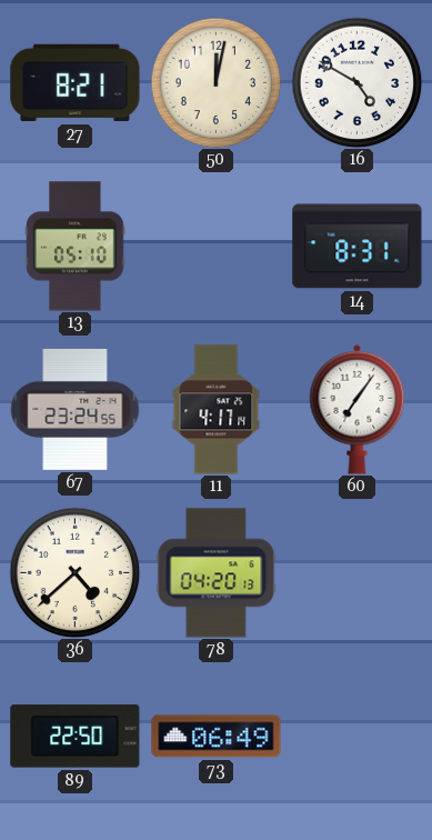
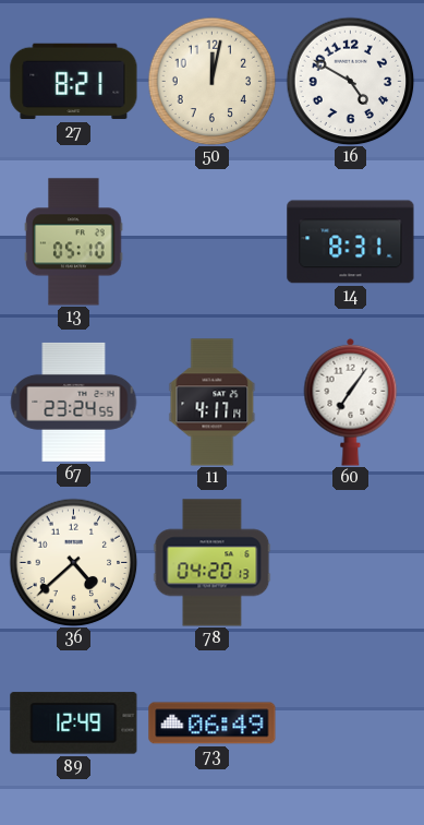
89: 22:50 -> 12:49 (74, 724)
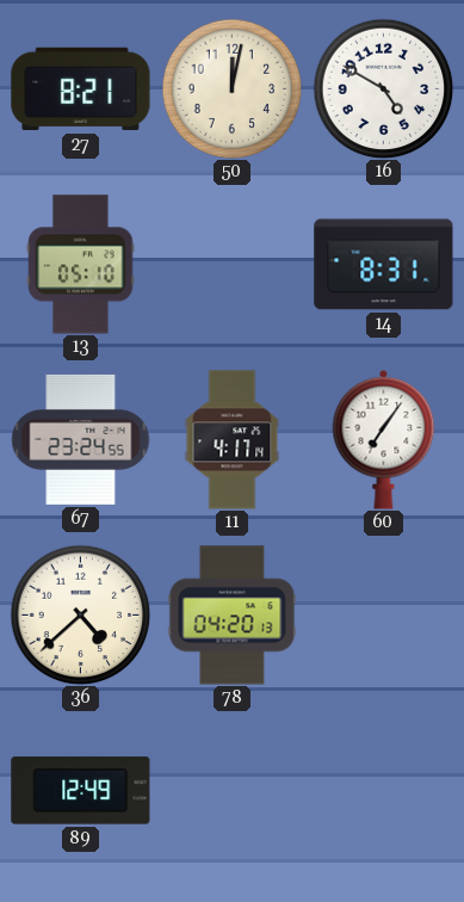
73: 06:49 -> none (213, 724)
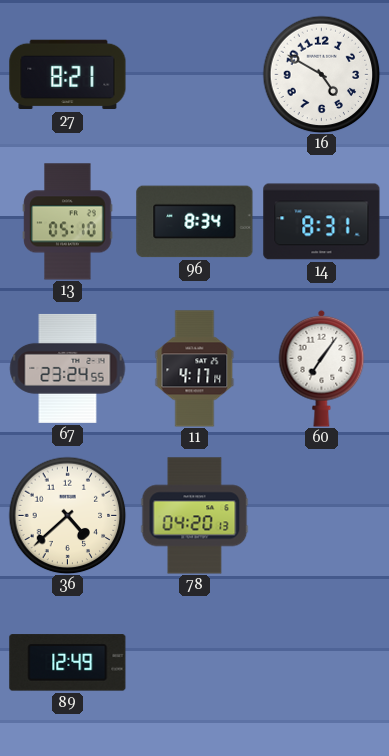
50: 12:02 -> none (231, 88)
96: none -> 8:34 (195, 222)
